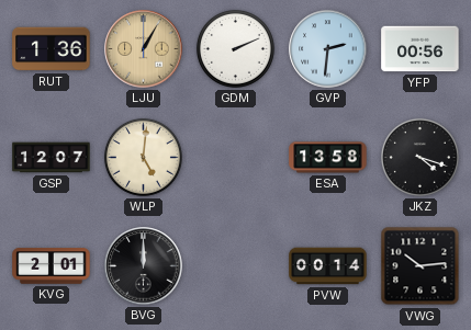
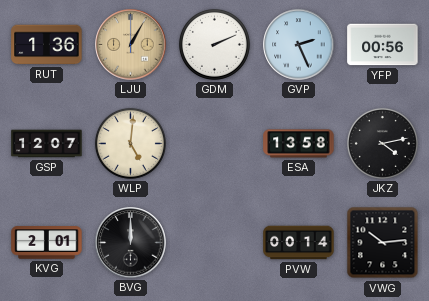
GVP: 2:31 -> 2:26 (299, 45)
JKZ: 4:18 -> 4:13 (382, 143)
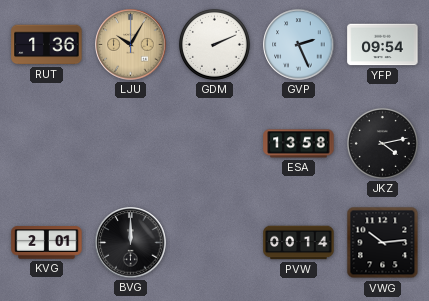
LJU: 1:05 -> 10:05 (131, 45)
YFP: 00:56 -> 09:54 (383, 45)
GSP: 12:07 -> none (47, 144)
WLP: 5:01 -> none (130, 143)
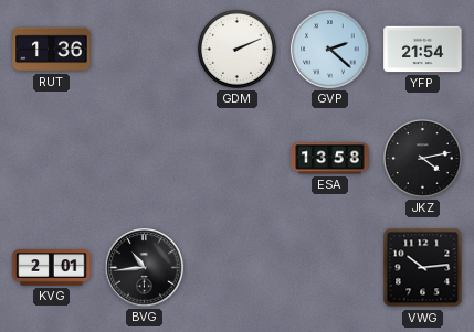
LJU: 10:05 -> none (131, 45)
GVP: 2:26 -> 2:22 (330, 50)
YFP: 09:54 -> 21:54 (423, 50)
BVG: 12:00 -> 10:44 (145, 268)
PVW: 00:14 -> none (299, 243)
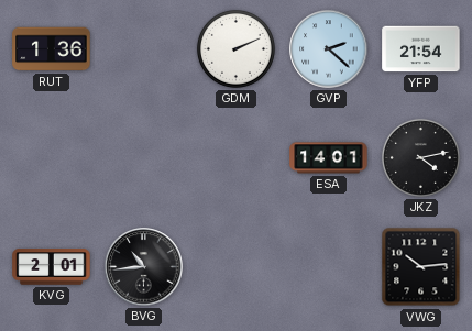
ESA: 13:58 -> 14:01 (329, 158)
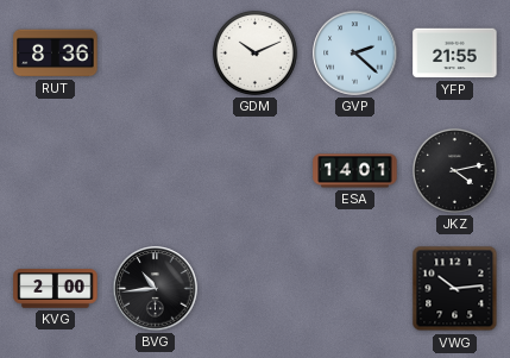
RUT: 1:36 -> 8:36 (56, 54)
GDM: 2:11 -> 10:11 (254, 52)
YFP: 21:54 -> 21:55 (455, 54)
KVG: 2:01 -> 2:00 (56, 289)
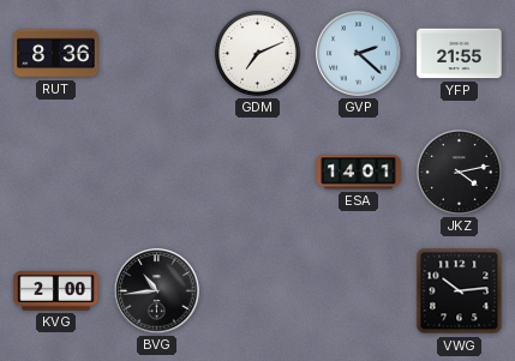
GDM: 10:11 -> 7:11 (257, 53)
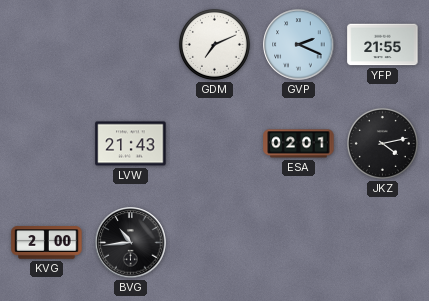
RUT: 8:36 -> none (56, 54)
GVP: 2:22 -> 2:19 (299, 45)
LVW: none -> 21:43 (131, 144)
ESA: 14:01 -> 02:01 (299, 144)
VWG: 10:14 -> none (460, 291)
